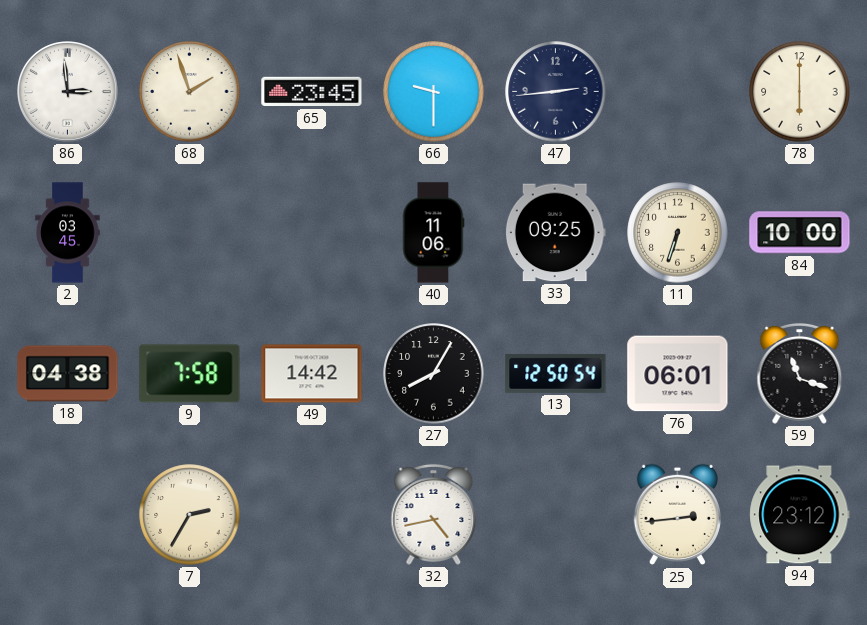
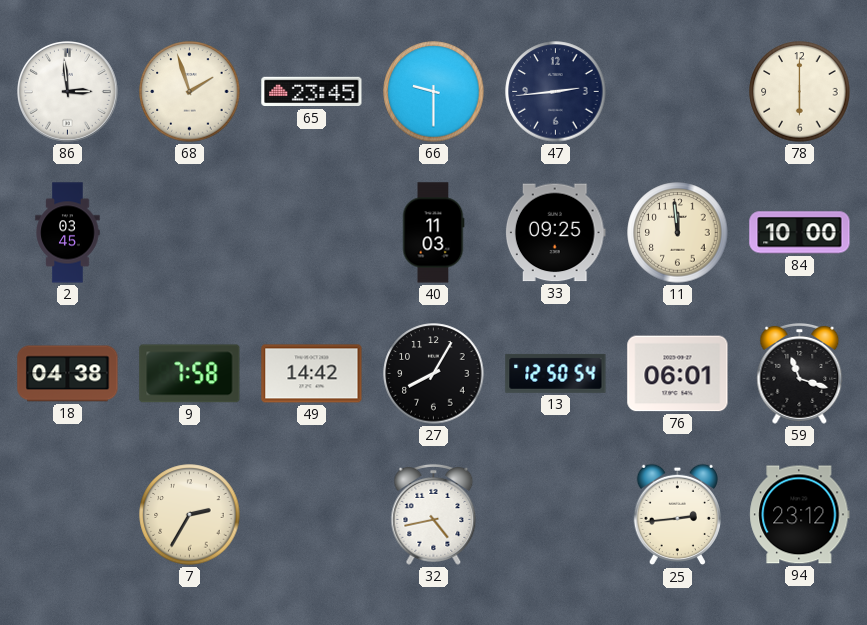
40: 11:06 -> 11:03 (433, 233)
11: 6:33 -> 11:59 (678, 233)
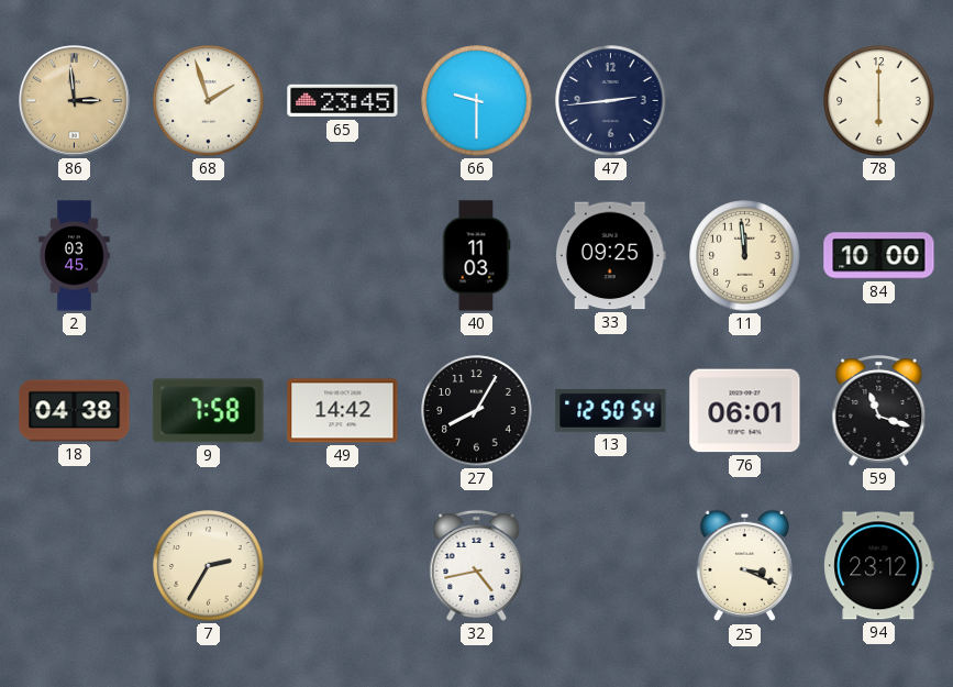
86 dial: white -> champagne (75, 101)
25: 2:44 -> 3:19 (744, 566)
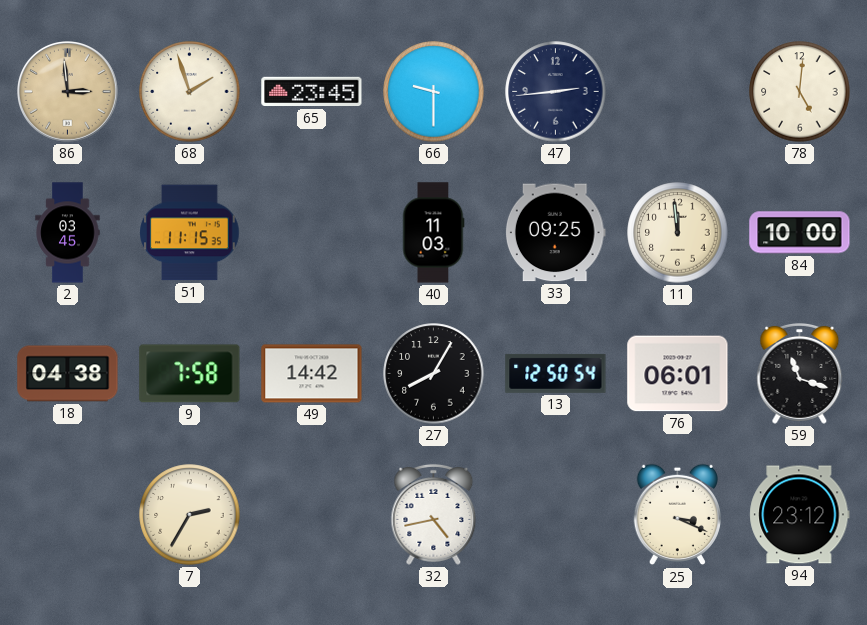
78: 6:00 -> 5:01 (800, 92)
51: none -> 11:15 (190, 233)
